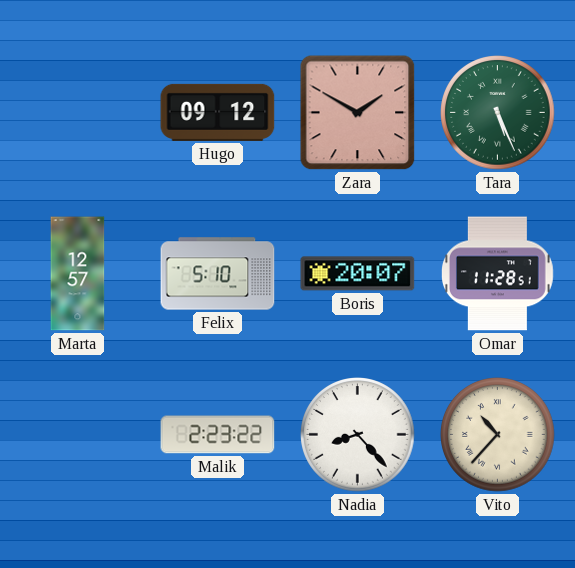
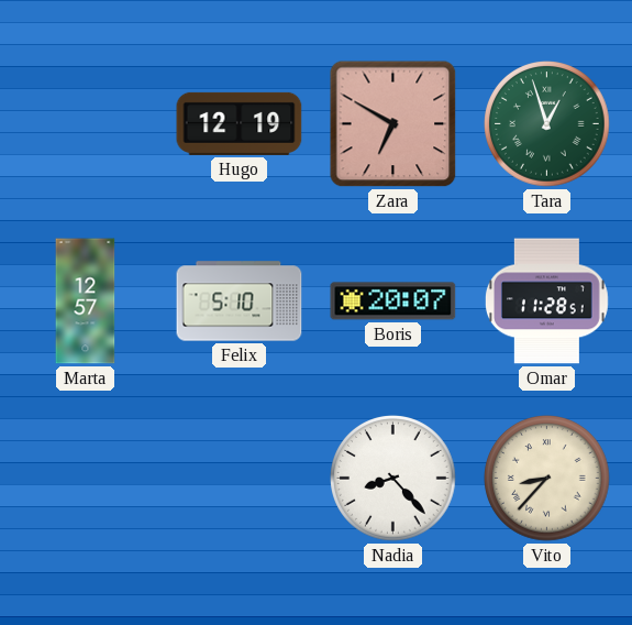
Hugo: 09:12 -> 12:19 (240, 123)
Zara: 1:50 -> 6:50 (393, 124)
Tara: 5:26 -> 12:57 (547, 124)
Malik: 2:23 -> none (218, 435)
Vito: 10:37 -> 8:37 (547, 479)
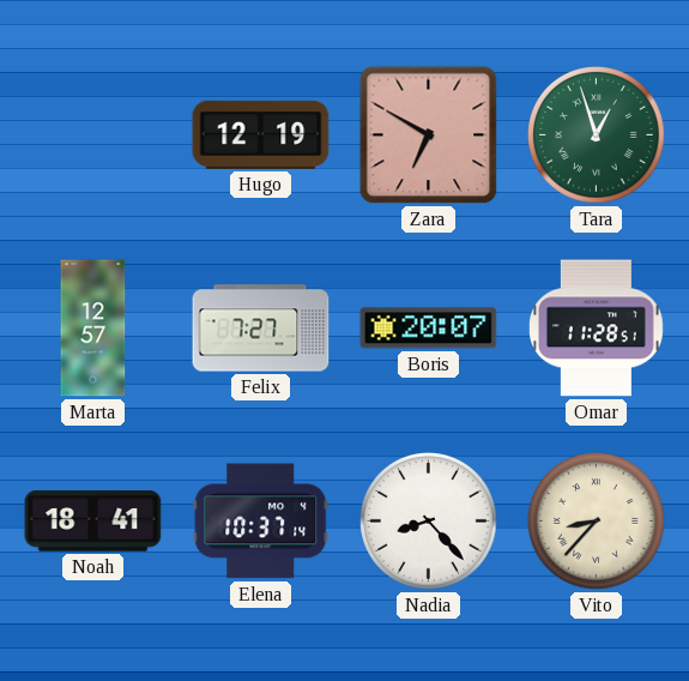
Felix: 5:10 -> 7:27 (261, 329)
Noah: none -> 18:41 (93, 522)
Elena: none -> 10:37 (261, 522)
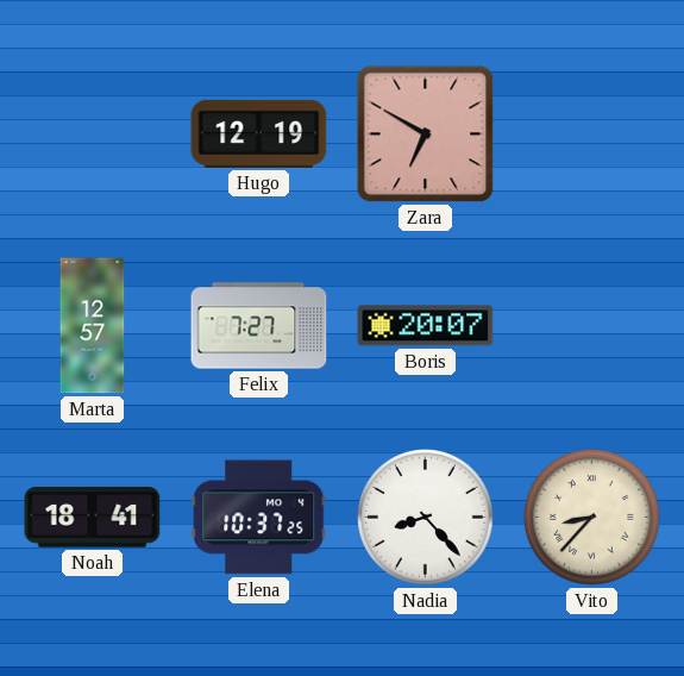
Tara: 12:57 -> none (597, 135)
Omar: 11:28 -> none (596, 329)
Elena: 10:37:14 -> 10:37:25 (259, 518)
